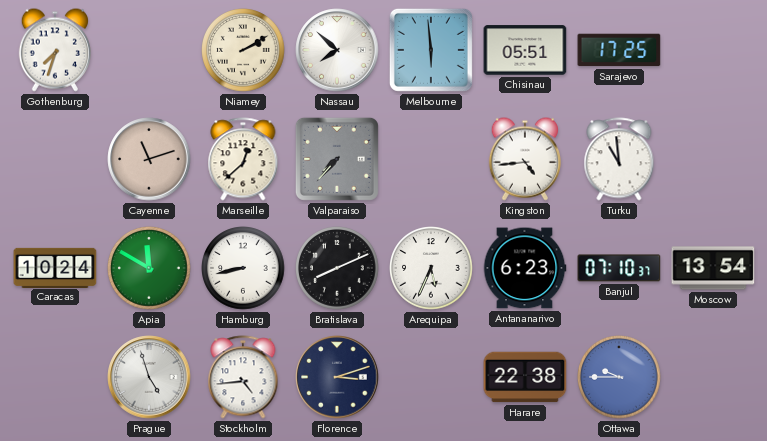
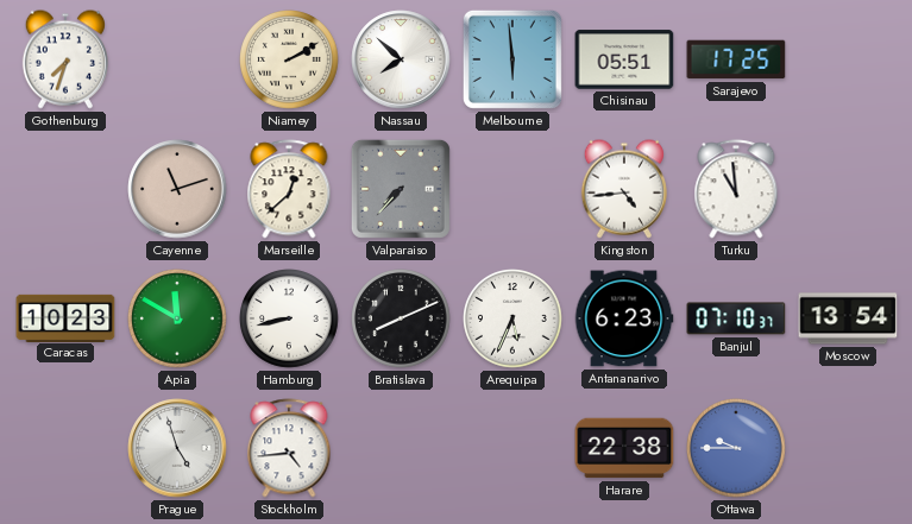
Caracas: 10:24 -> 10:23 (65, 317)
Florence: 3:12 -> none (337, 377)
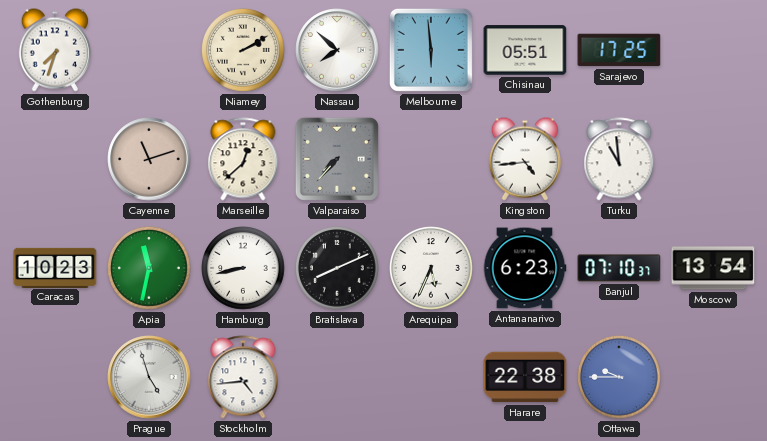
Apia: 11:50 -> 11:32 (149, 268)
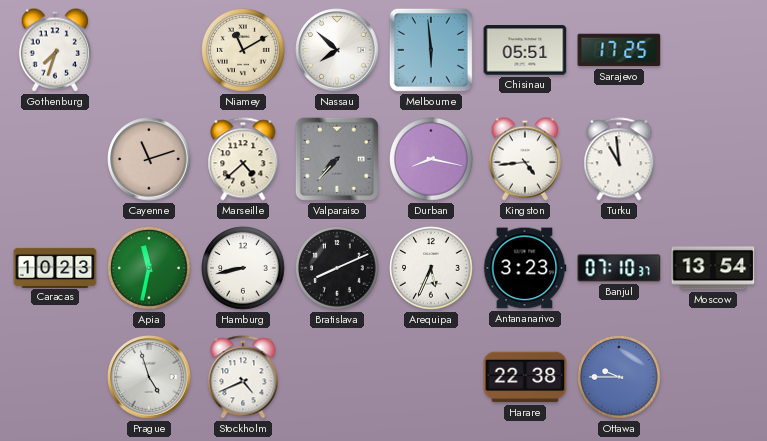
Niamey: 2:10 -> 11:10 (243, 50)
Marseille: 12:38 -> 4:38 (243, 159)
Durban: none -> 8:17 (431, 159)
Antananarivo: 6:23 -> 3:23 (525, 268)
Stockholm: 4:44 -> 4:41 (243, 377)
